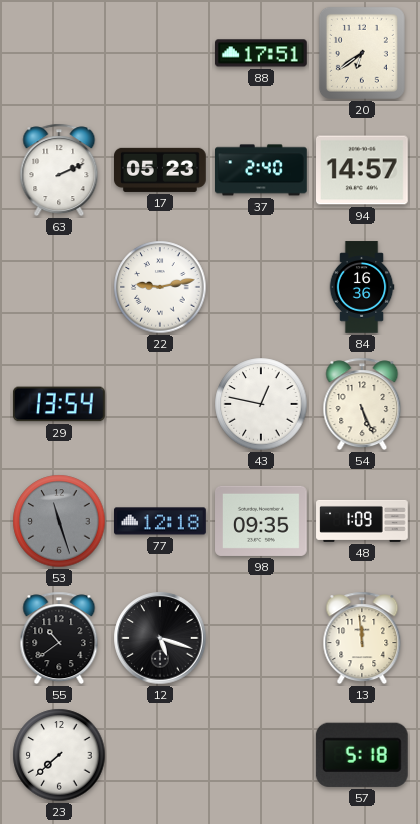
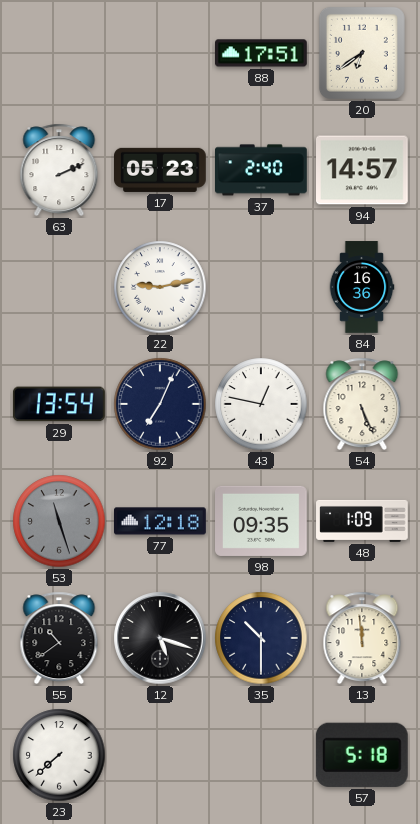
92: none -> 7:04 (160, 404)
35: none -> 10:30 (261, 638)
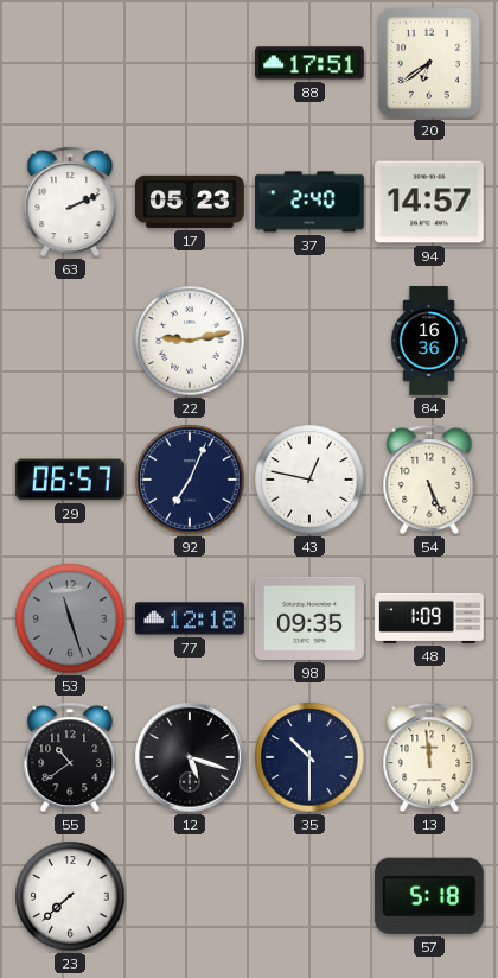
29: 13:54 -> 06:57 (70, 480)
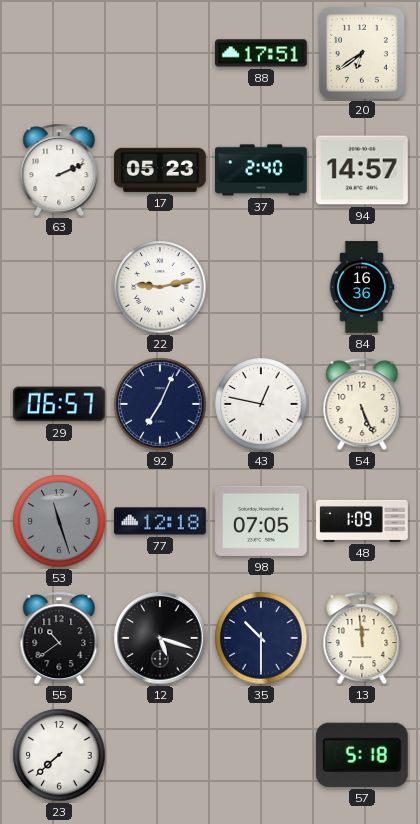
98: 09:35 -> 07:05 (262, 521)
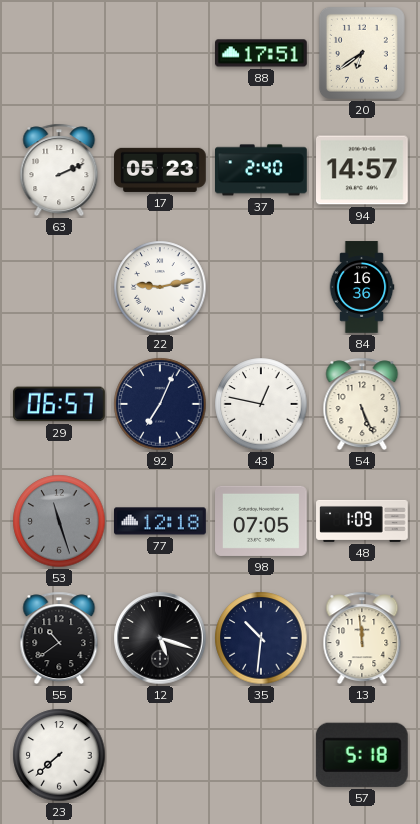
35: 10:30 -> 10:31 (261, 638)
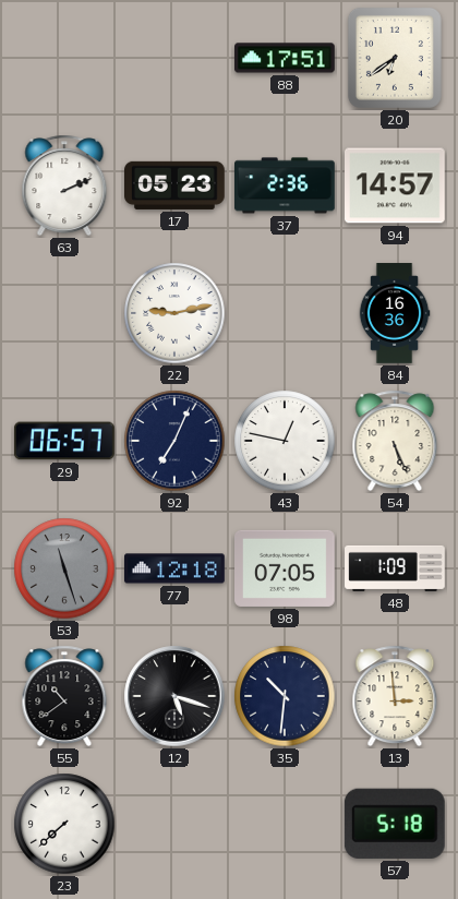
37: 2:40 -> 2:36 (286, 185)
13: 11:59 -> 2:59 (395, 696)
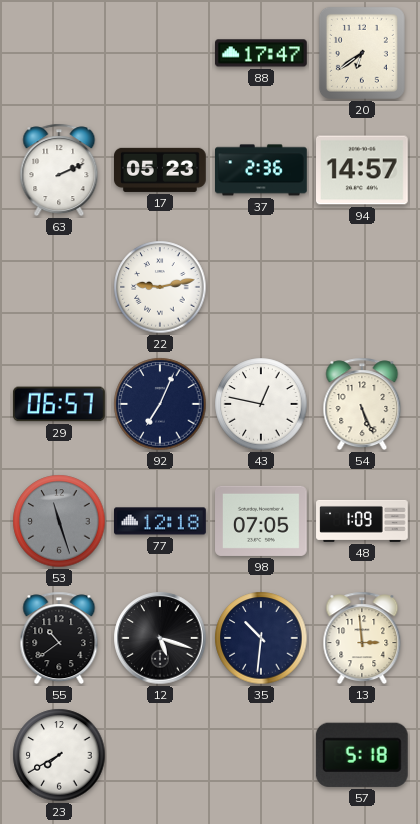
88: 17:51 -> 17:47 (262, 53)
84: 16:36 -> none (395, 313)
23: 7:38 -> 7:40 (59, 755)
